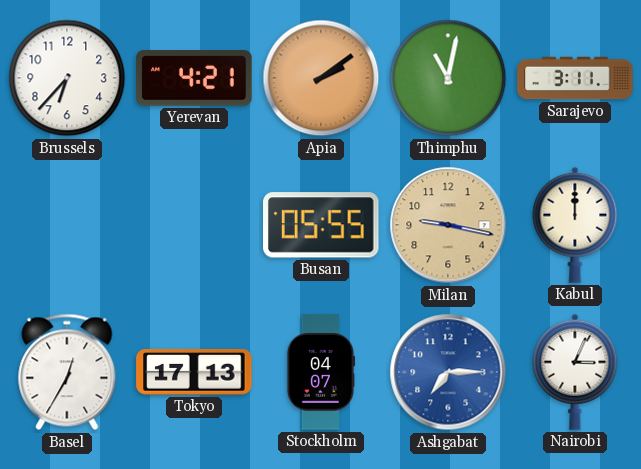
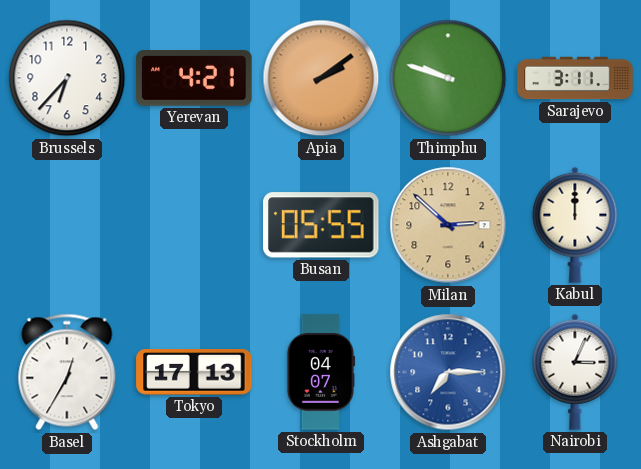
Thimphu: 11:02 -> 9:48 (448, 78)
Milan: 9:17 -> 2:52 (448, 225)
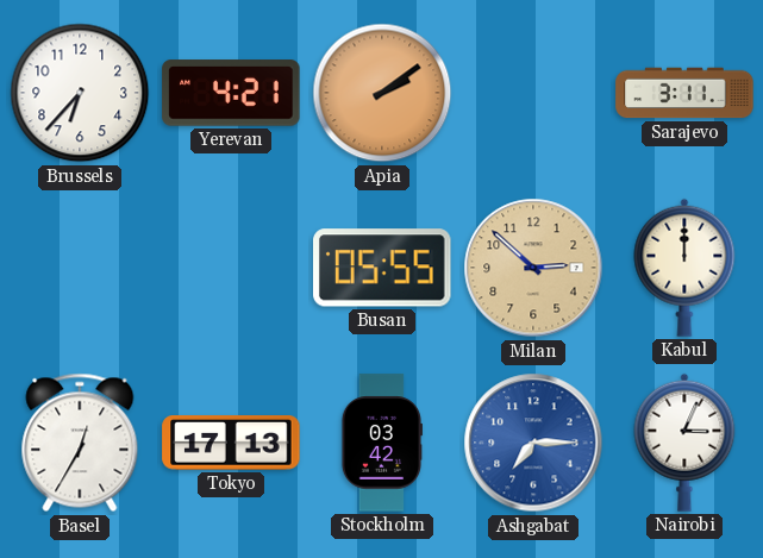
Thimphu: 9:48 -> none (448, 78)
Stockholm: 04:07 -> 03:42 (381, 443)
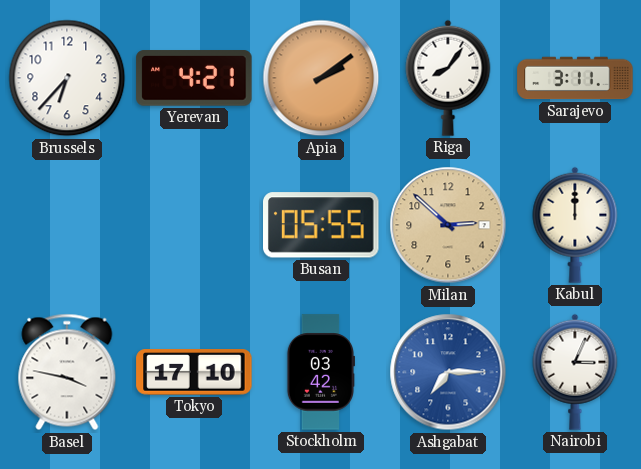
Riga: none -> 8:06 (448, 78)
Basel: 12:35 -> 3:47 (67, 372)
Tokyo: 17:13 -> 17:10 (194, 372)
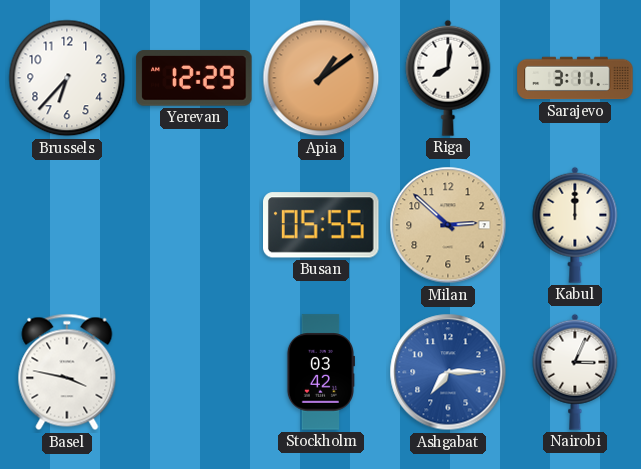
Yerevan: 4:21 -> 12:29 (194, 78)
Apia: 2:09 -> 1:09 (321, 78)
Riga: 8:06 -> 8:01 (448, 78)
Tokyo: 17:10 -> none (194, 372)
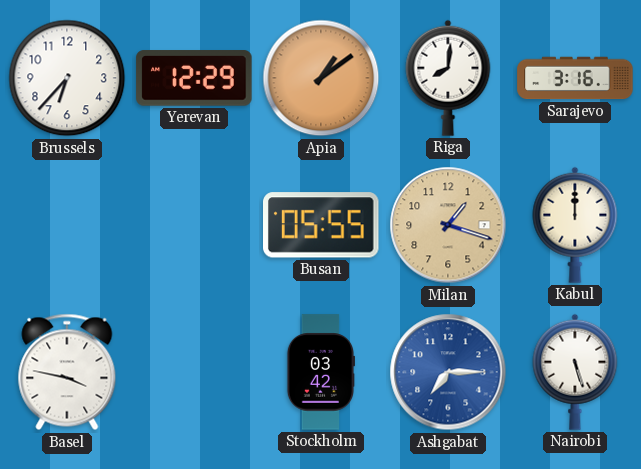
Sarajevo: 3:11 -> 3:16 (575, 78)
Milan: 2:52 -> 1:18 (448, 225)
Nairobi: 3:04 -> 5:27 (575, 372)
